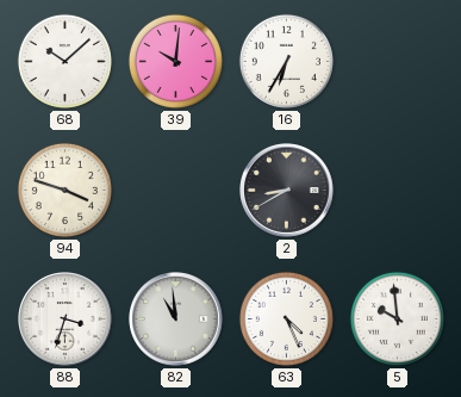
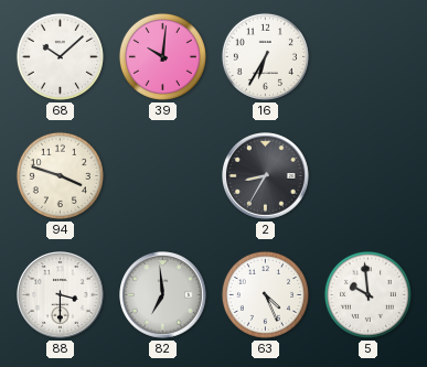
2: 8:40 -> 8:35 (266, 176)
88: 3:33 -> 3:30 (61, 295)
82: 10:59 -> 6:59 (163, 295)
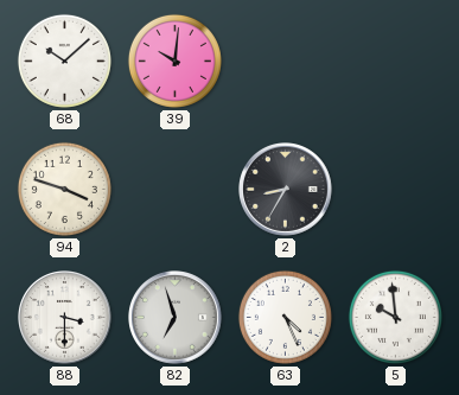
16: 6:35 -> none (265, 56)
82: 6:59 -> 6:57 (176, 318)
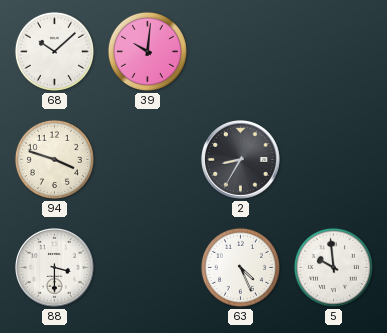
82: 6:57 -> none (176, 318)
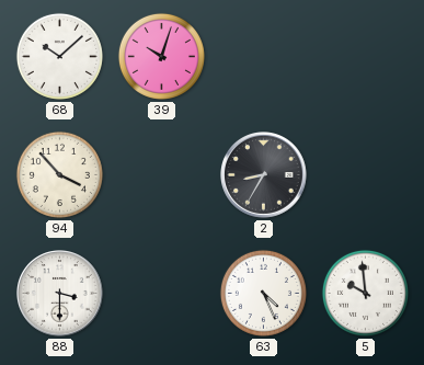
39: 10:01 -> 10:03 (161, 56)
94: 3:48 -> 3:53 (59, 174)
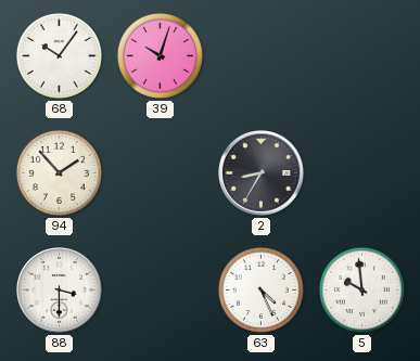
68: 10:08 -> 10:06 (59, 55)
94: 3:53 -> 1:53 (59, 172)
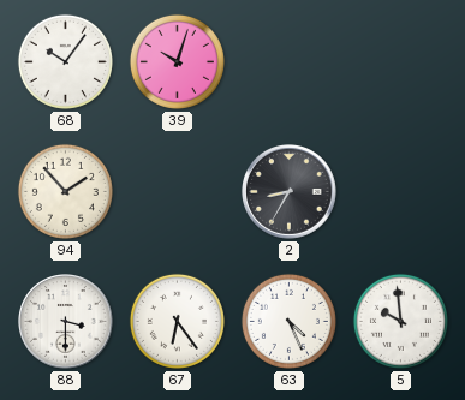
67: none -> 6:24 (177, 321)
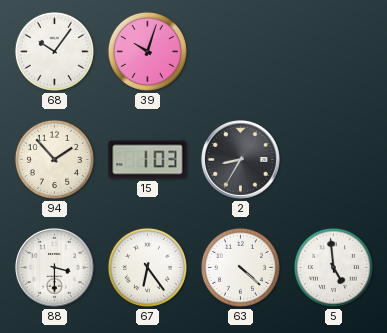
15: none -> 1:03 (148, 160)
63: 4:26 -> 4:22 (240, 267)
5: 9:59 -> 4:59 (333, 267)
